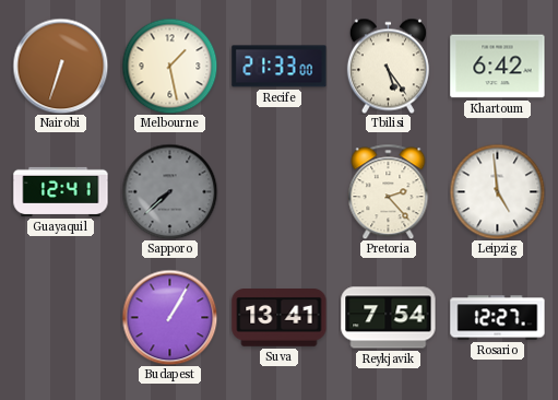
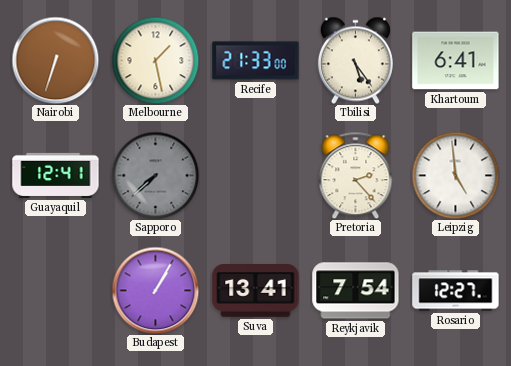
Khartoum: 6:42 -> 6:41 (456, 61)
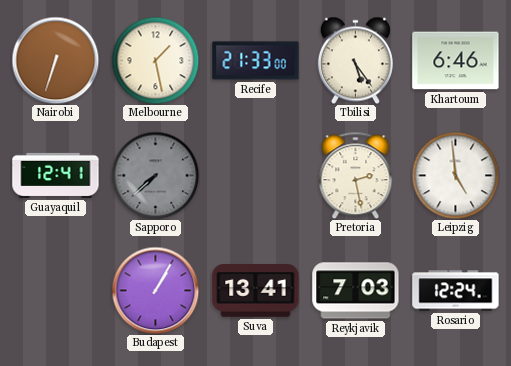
Khartoum: 6:41 -> 6:46 (456, 61)
Pretoria: 2:23 -> 2:28 (356, 175)
Reykjavik: 7:54 -> 7:03 (356, 291)
Rosario: 12:27 -> 12:24 (456, 291)
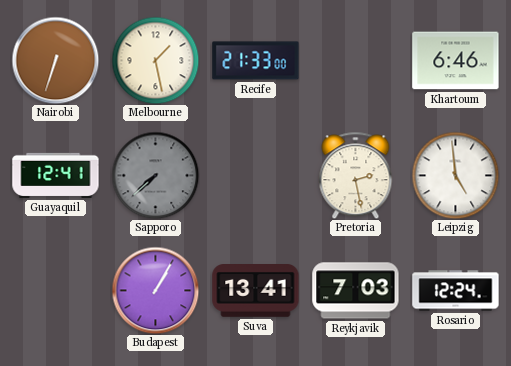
Tbilisi: 5:24 -> none (355, 60)
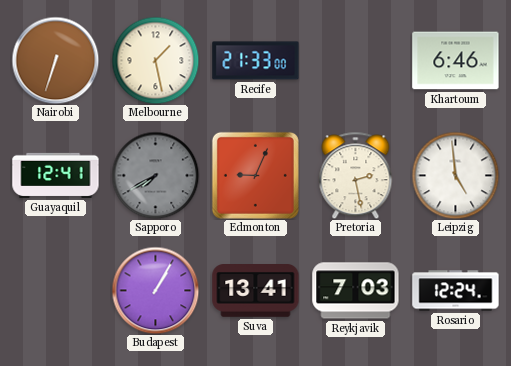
Sapporo: 7:38 -> 7:40 (155, 175)
Edmonton: none -> 9:04 (255, 175)
